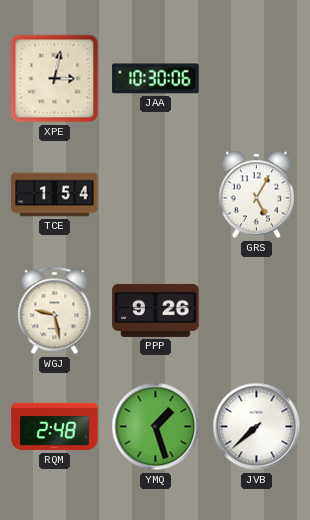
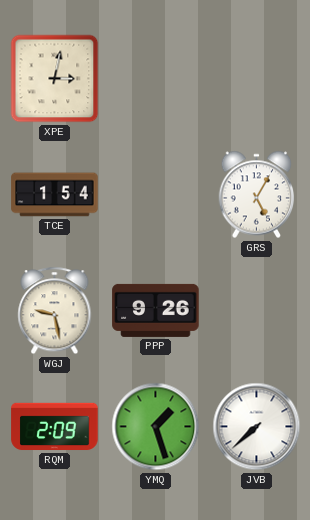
JAA: 10:30 -> none (156, 79)
RQM: 2:48 -> 2:09 (55, 427)
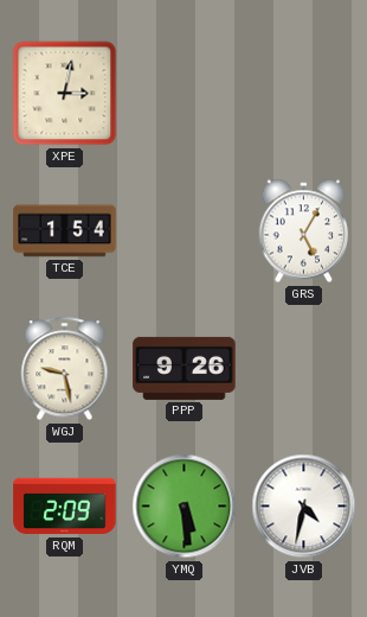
YMQ: 1:27 -> 5:29 (185, 507)
JVB: 7:38 -> 4:32 (304, 507)
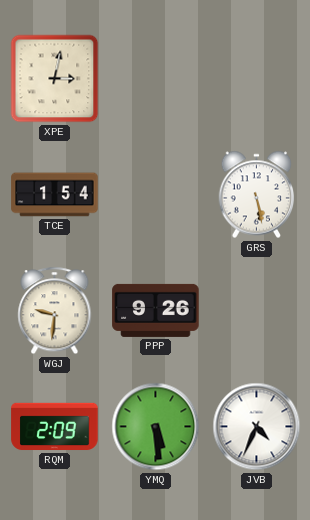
GRS: 5:05 -> 5:28 (257, 195)
WGJ: 9:28 -> 9:31 (55, 311)
JVB: 4:32 -> 4:34 (257, 427)
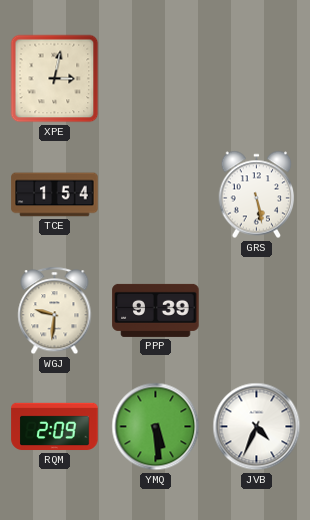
PPP: 9:26 -> 9:39 (156, 310)
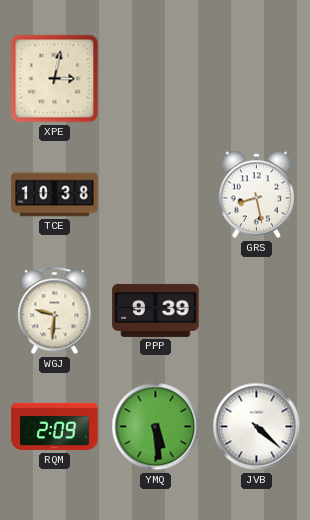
TCE: 1:54 -> 10:38 (55, 195)
GRS: 5:28 -> 8:28 (257, 195)
JVB: 4:34 -> 4:22 (257, 427)
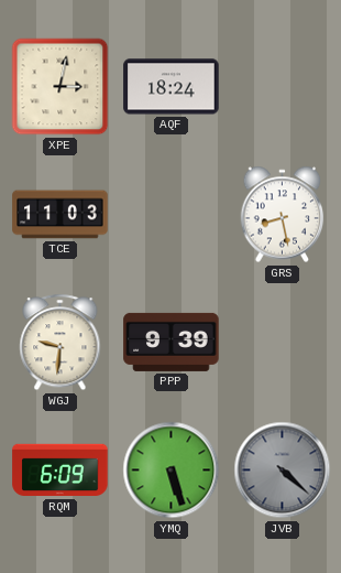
AQF: none -> 18:24 (172, 87)
TCE: 10:38 -> 11:03 (61, 215)
RQM: 2:09 -> 6:09 (61, 471)
YMQ: 5:29 -> 5:27 (172, 471)
JVB dial: white -> grey (283, 471)
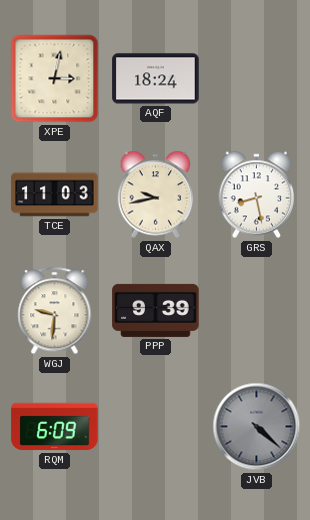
QAX: none -> 9:43 (156, 195)
YMQ: 5:27 -> none (172, 471)
